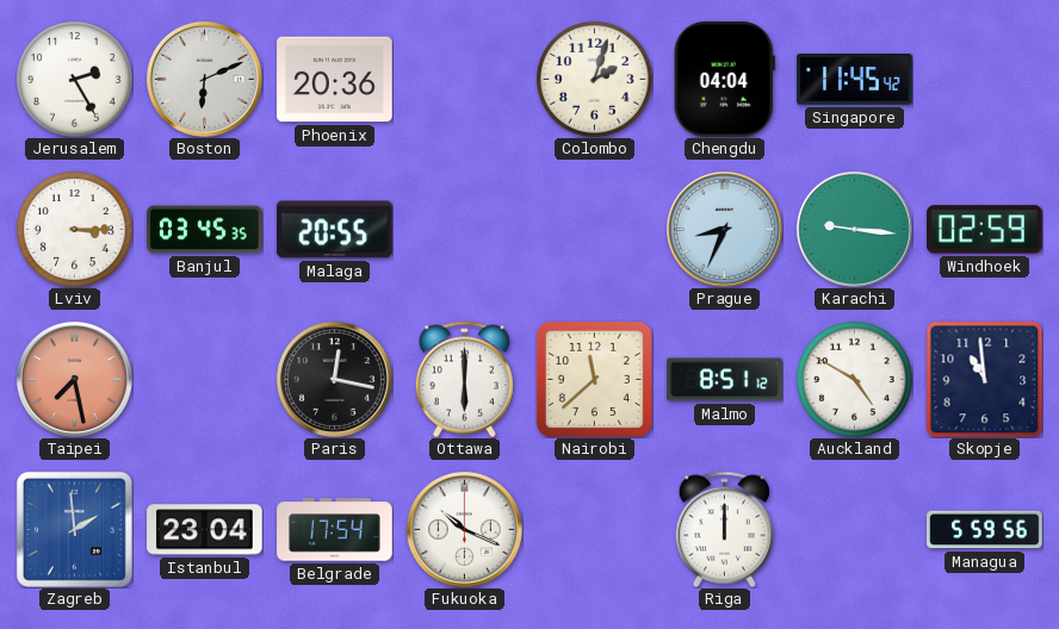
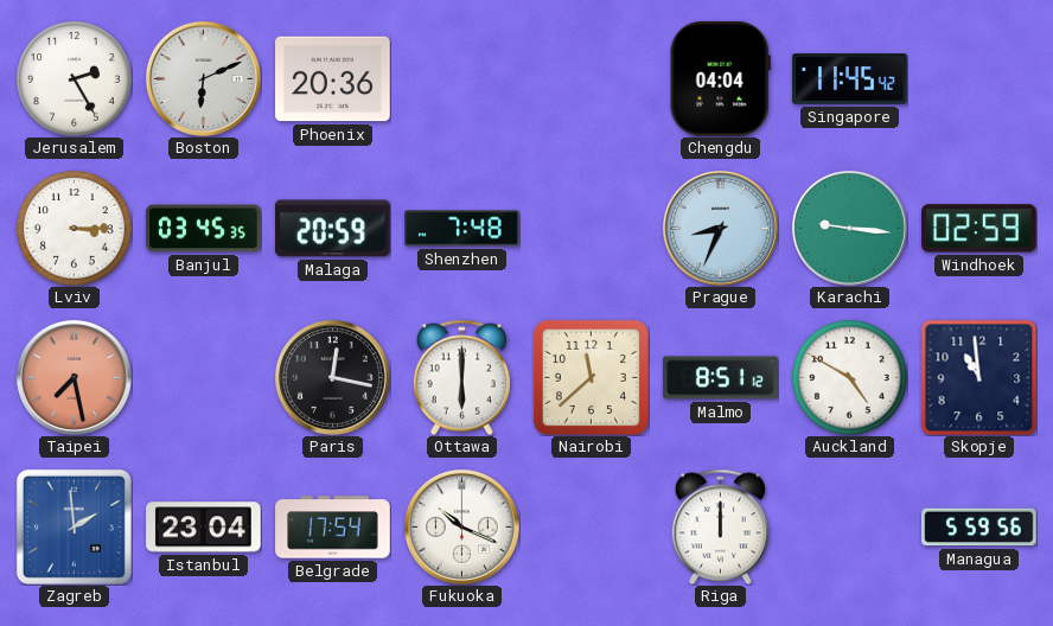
Colombo: 2:03 -> none (595, 80)
Malaga: 20:55 -> 20:59 (333, 229)
Shenzhen: none -> 7:48 (462, 229)
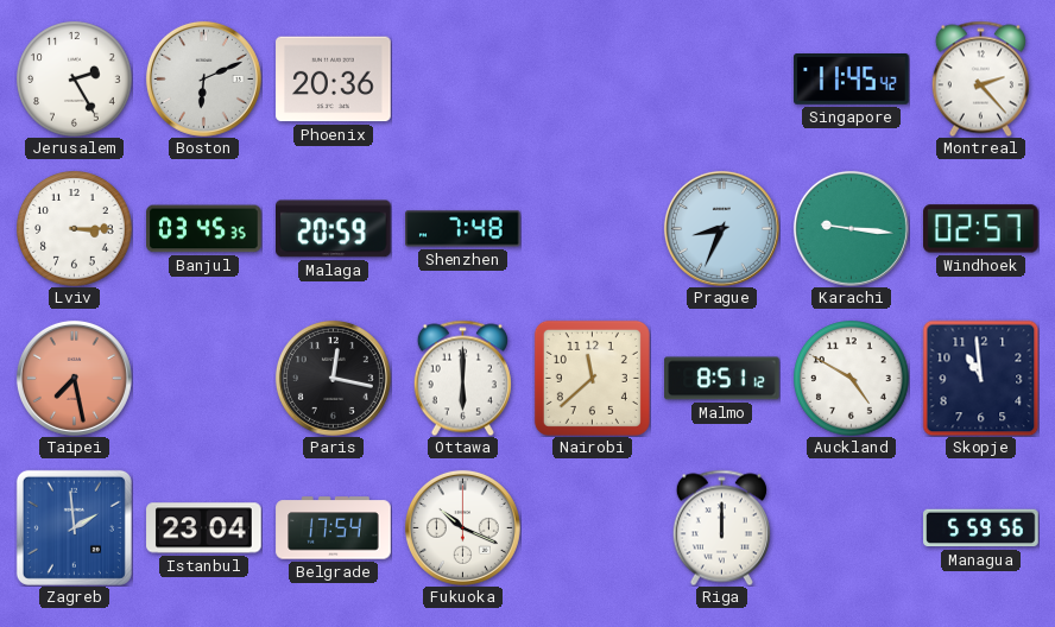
Chengdu: 04:04 -> none (720, 79)
Montreal: none -> 2:23 (980, 78)
Windhoek: 02:59 -> 02:57 (981, 229)
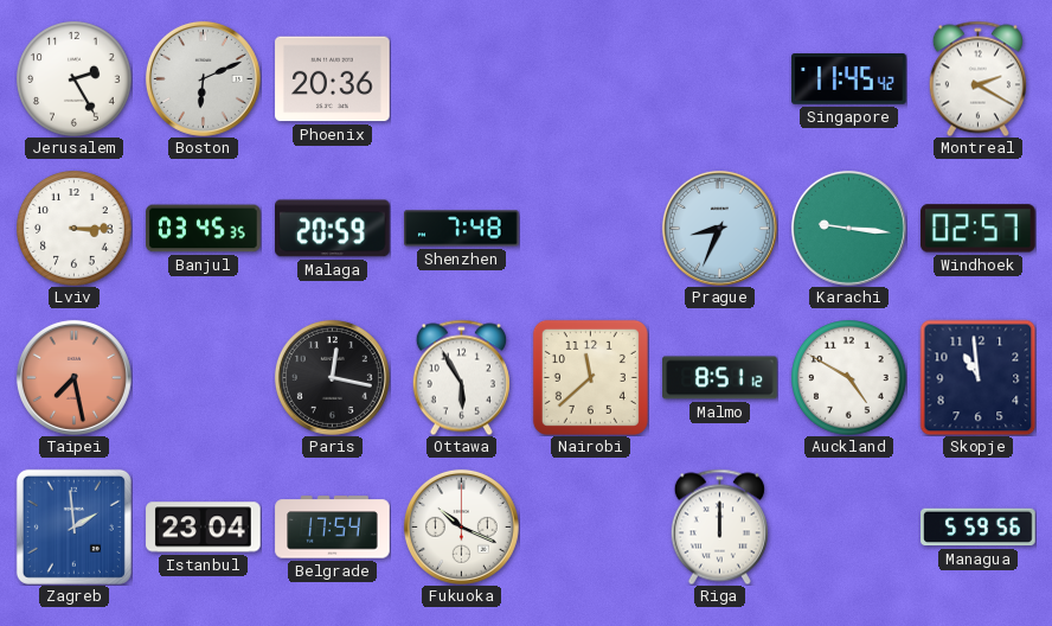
Montreal: 2:23 -> 2:20 (977, 78)
Ottawa: 6:00 -> 5:55 (461, 377)
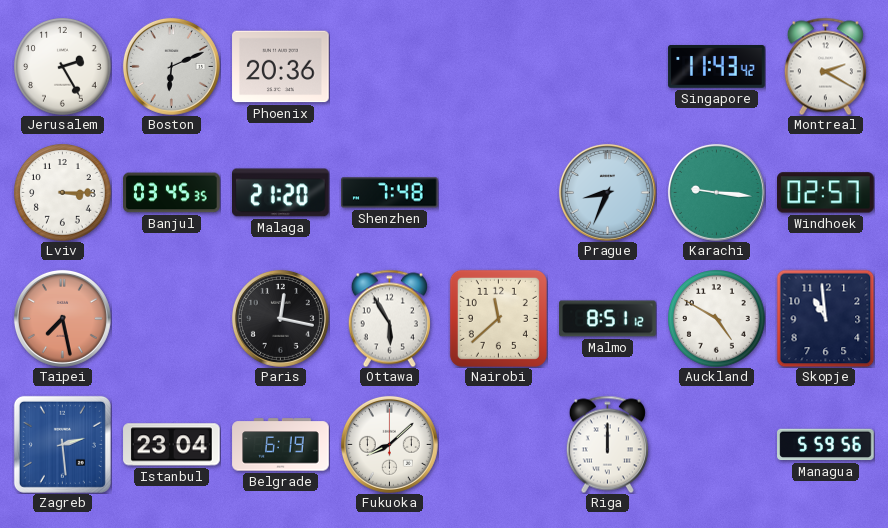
Singapore: 11:45 -> 11:43 (717, 67)
Malaga: 20:59 -> 21:20 (281, 193)
Zagreb: 1:59 -> 2:29 (62, 444)
Belgrade: 17:54 -> 6:19 (281, 445)
Fukuoka: 10:19 -> 8:08 (389, 444)
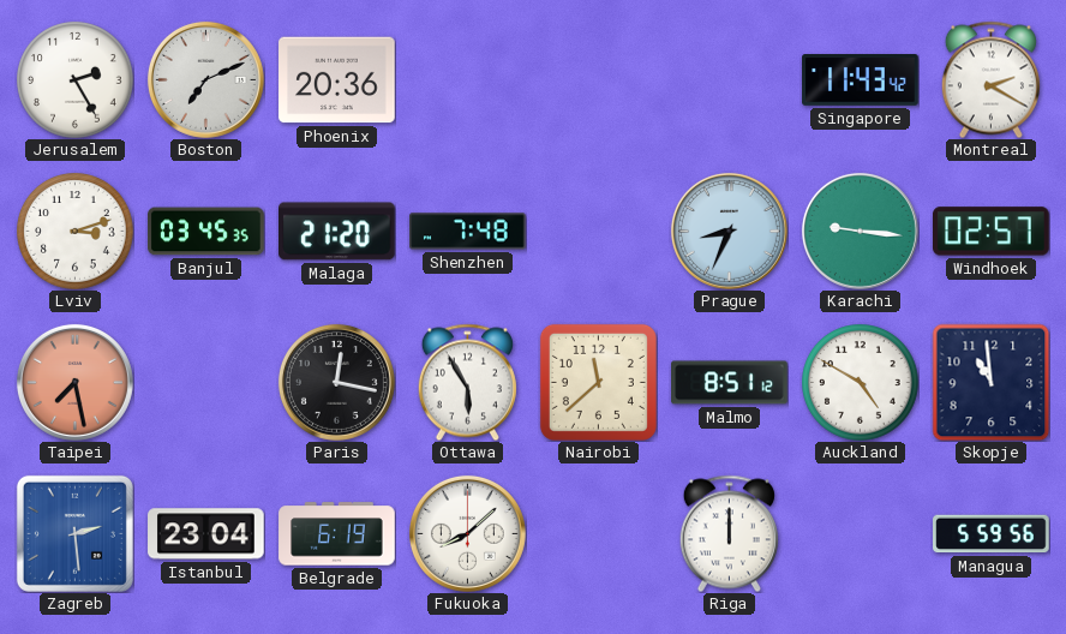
Boston: 6:11 -> 7:11 (205, 79)
Lviv: 3:15 -> 3:12 (76, 232)
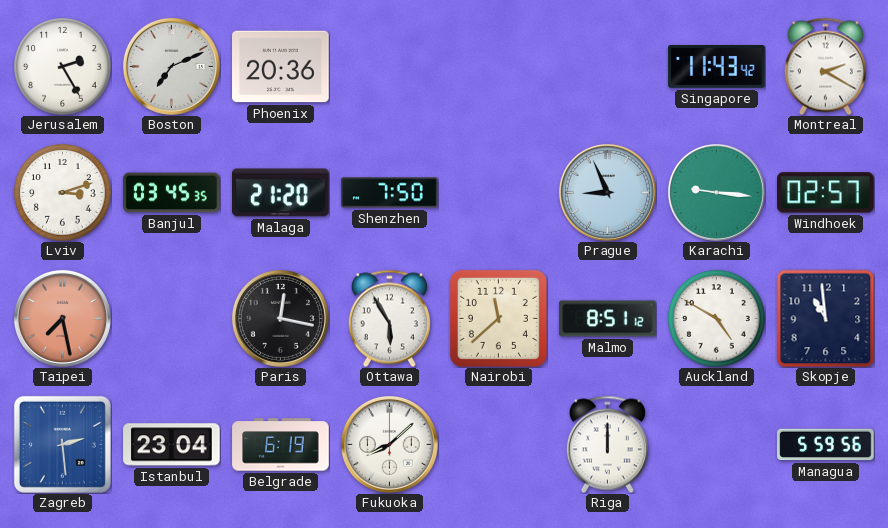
Shenzhen: 7:48 -> 7:50 (390, 193)
Prague: 8:34 -> 8:56 (607, 192)
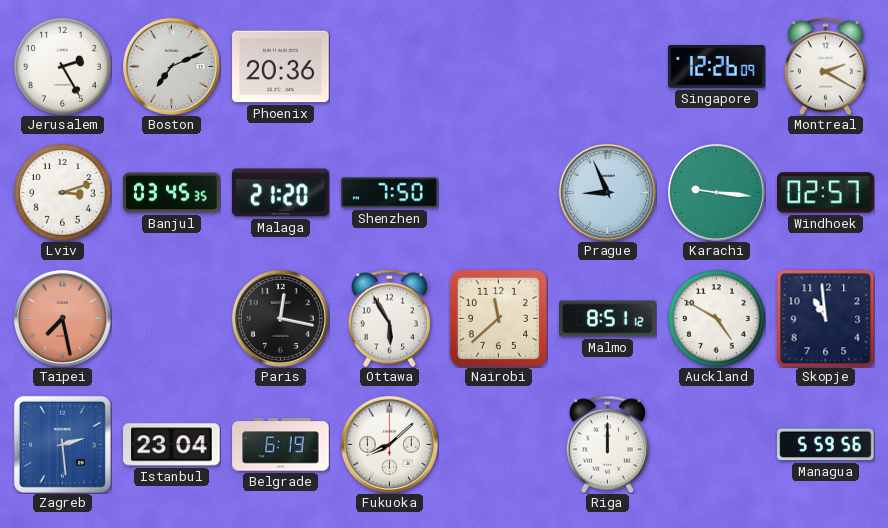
Singapore: 11:43 -> 12:26 (717, 67)
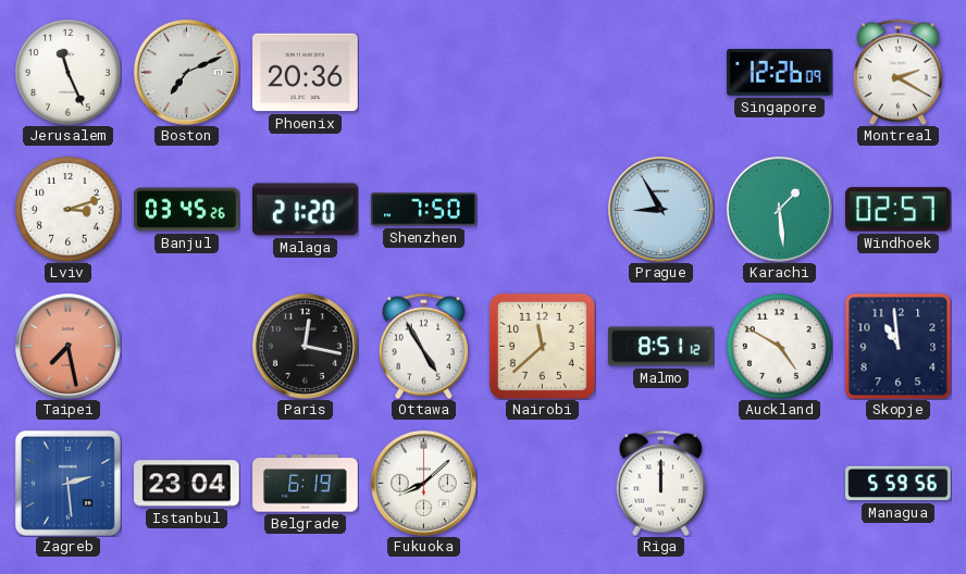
Jerusalem: 2:25 -> 11:26 (69, 73)
Banjul: 03:45:35 -> 03:45:26 (187, 210)
Prague: 8:56 -> 8:55 (660, 209)
Karachi: 9:16 -> 1:29 (779, 209)
Ottawa: 5:55 -> 4:55 (423, 346)
